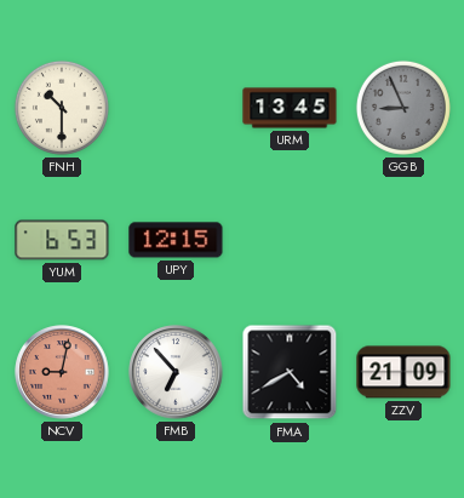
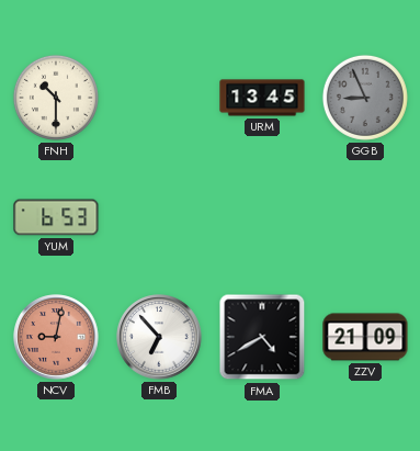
UPY: 12:15 -> none (176, 240)
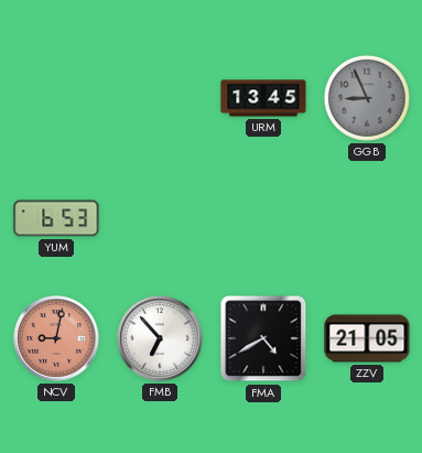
FNH: 10:30 -> none (56, 98)
ZZV: 21:09 -> 21:05 (367, 338)
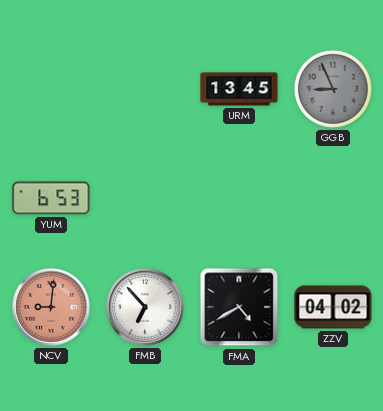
NCV: 9:02 -> 9:01 (51, 307)
ZZV: 21:05 -> 04:02 (333, 307)
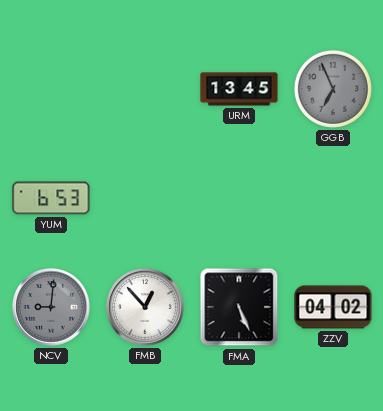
GGB: 8:56 -> 6:56 (333, 89)
NCV dial: salmon -> grey (51, 307)
FMB: 6:53 -> 12:53 (145, 307)
FMA: 4:40 -> 5:26 (239, 307)
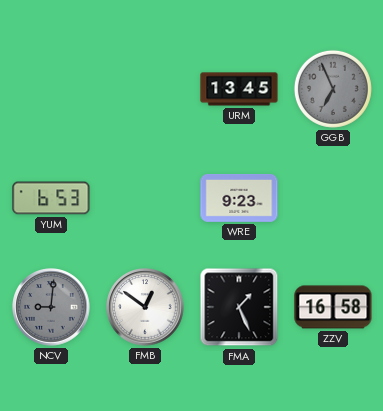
WRE: none -> 9:23 (239, 199)
FMB: 12:53 -> 12:51 (145, 307)
FMA: 5:26 -> 1:26 (239, 307)
ZZV: 04:02 -> 16:58 (333, 307)
